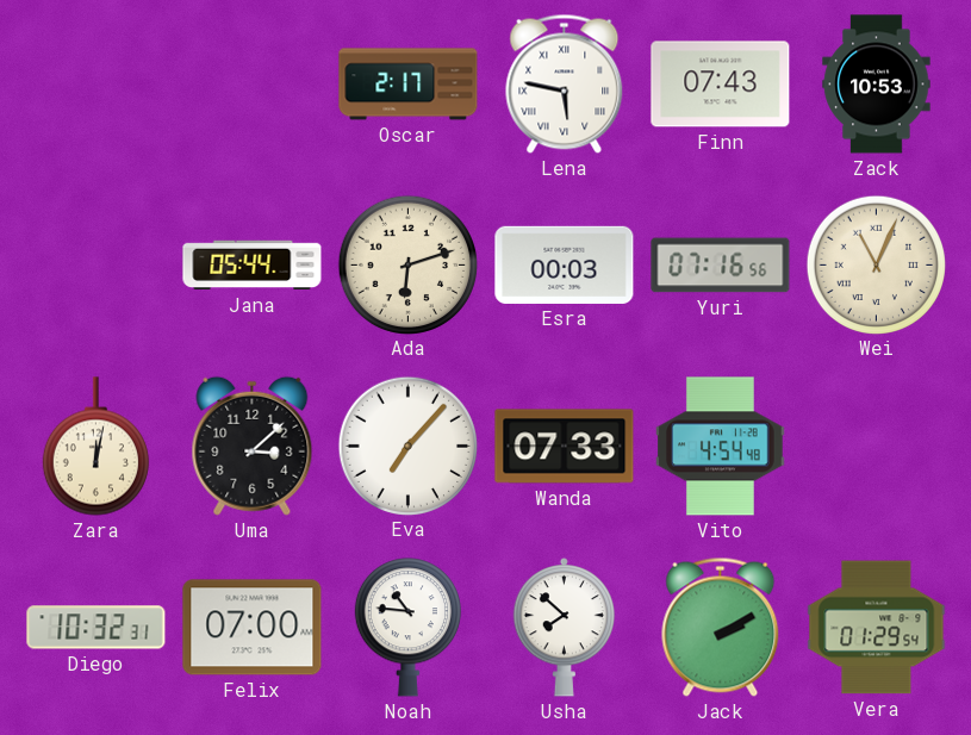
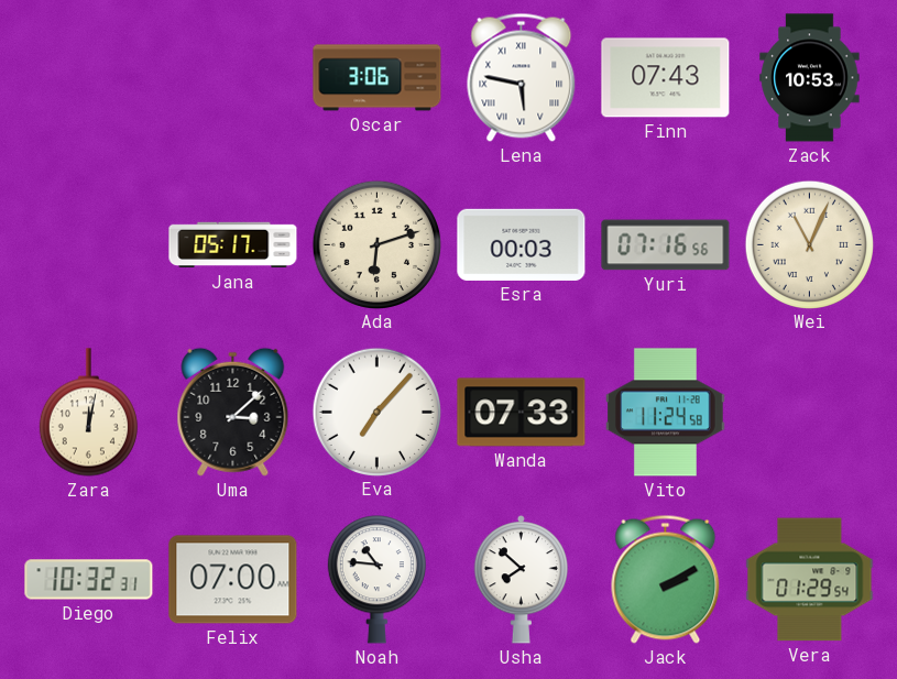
Oscar: 2:17 -> 3:06 (378, 78)
Jana: 05:44 -> 05:17 (233, 245)
Vito: 4:54 -> 11:24 (666, 413)
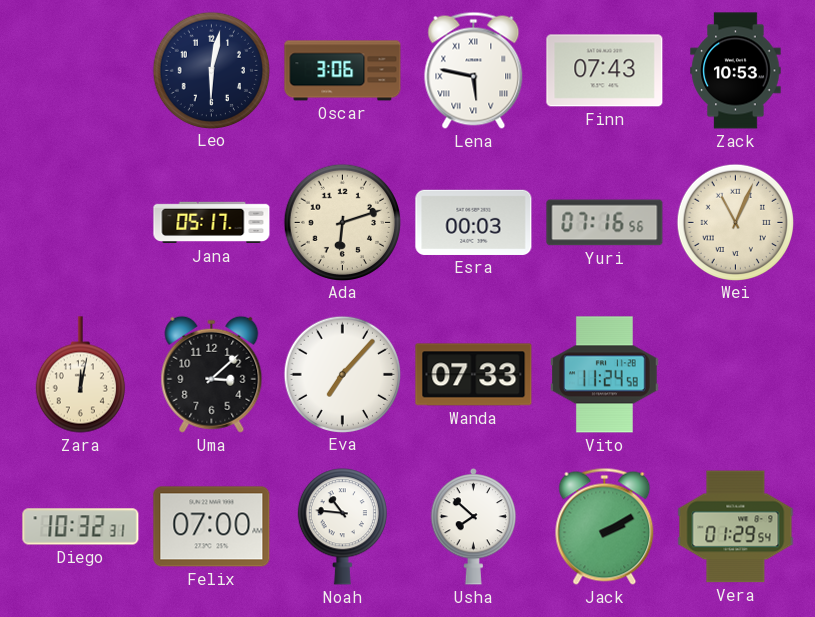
Leo: none -> 6:02 (211, 70)
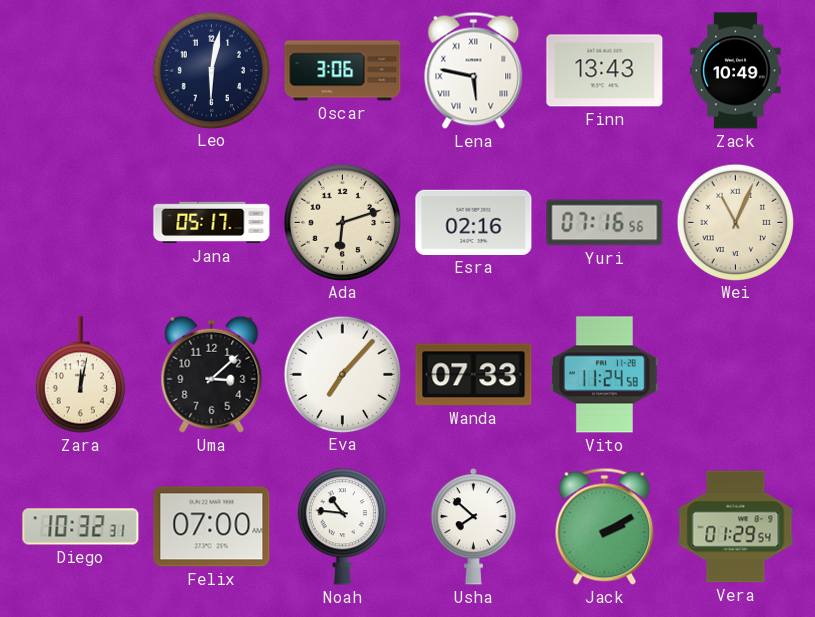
Finn: 07:43 -> 13:43 (605, 71)
Zack: 10:53 -> 10:49 (736, 71)
Esra: 00:03 -> 02:16 (474, 222)
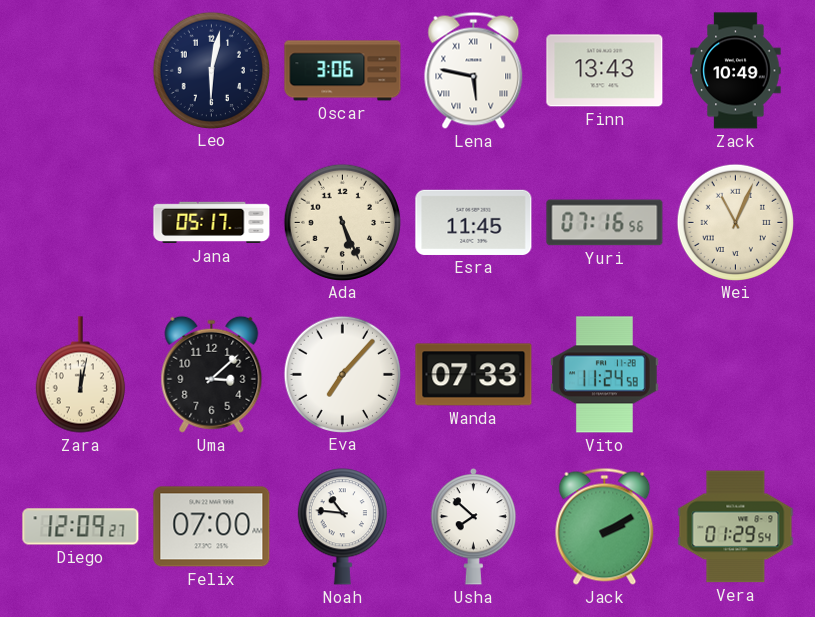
Ada: 6:12 -> 5:26 (342, 222)
Esra: 02:16 -> 11:45 (474, 222)
Diego: 10:32 -> 12:09 (81, 527)
